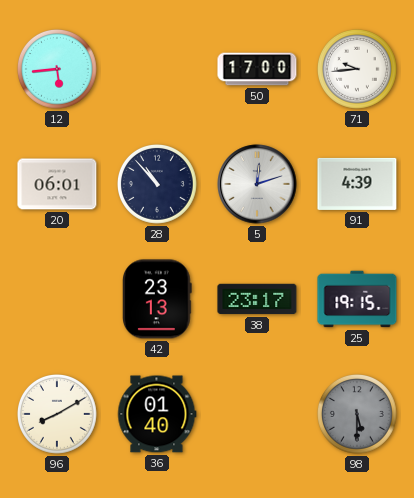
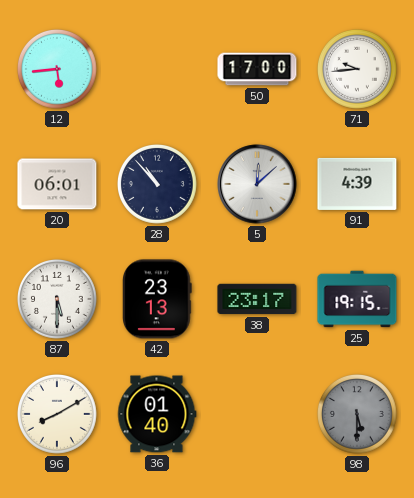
5: 12:12 -> 12:08 (257, 184)
87: none -> 5:30 (58, 300)
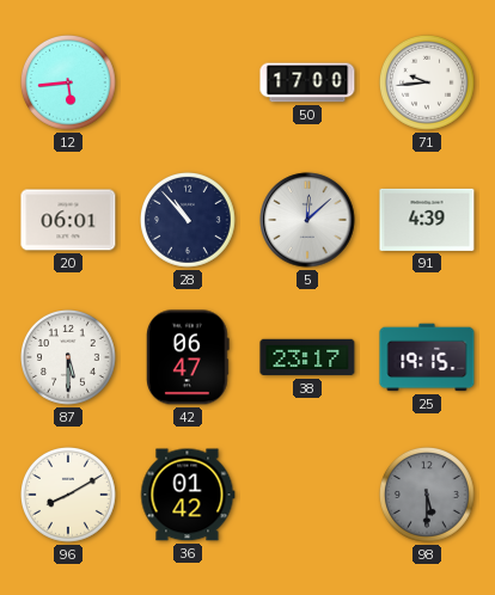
42: 23:13 -> 06:47 (189, 357)
36: 01:40 -> 01:42 (188, 495)
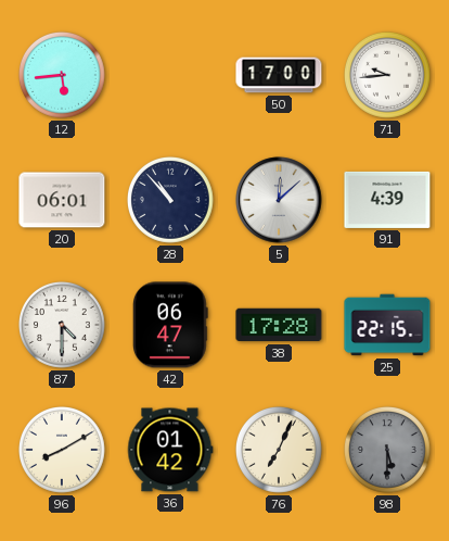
87: 5:30 -> 4:30 (63, 326)
38: 23:17 -> 17:28 (279, 325)
25: 19:15 -> 22:15 (387, 325)
76: none -> 7:04 (280, 451)
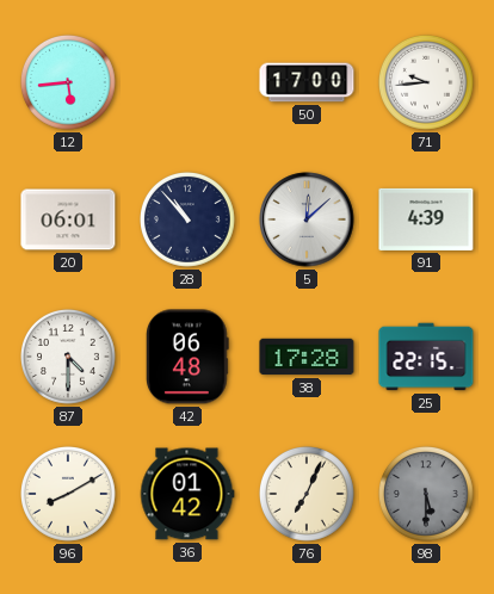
42: 06:47 -> 06:48 (189, 357)
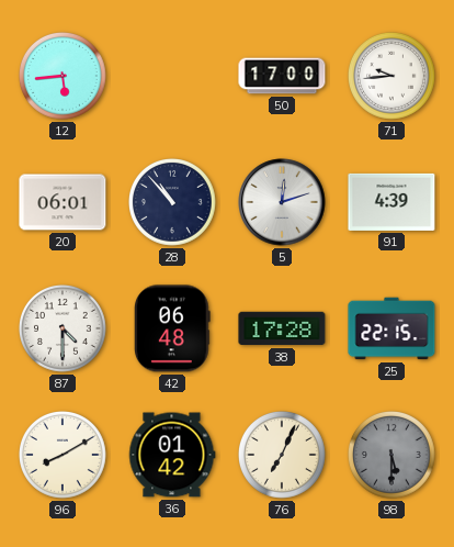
5: 12:08 -> 12:12 (282, 202)
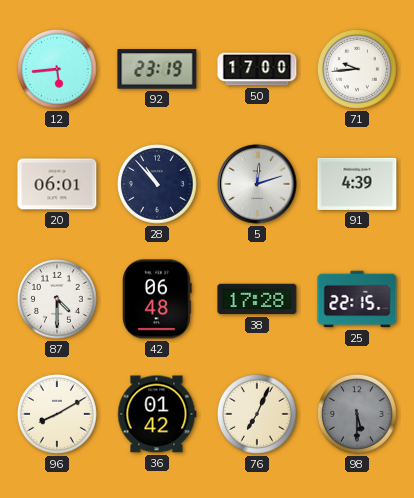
92: none -> 23:19 (157, 69)
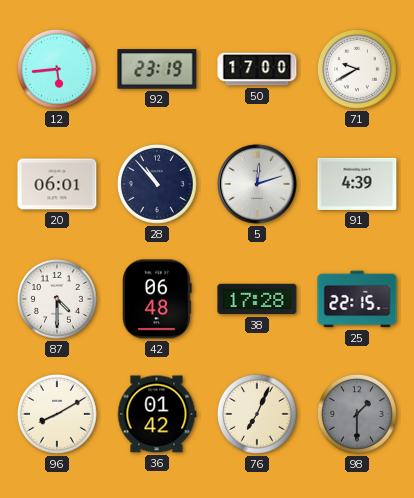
71: 9:44 -> 9:40 (358, 70)
98: 5:30 -> 1:30 (358, 415)
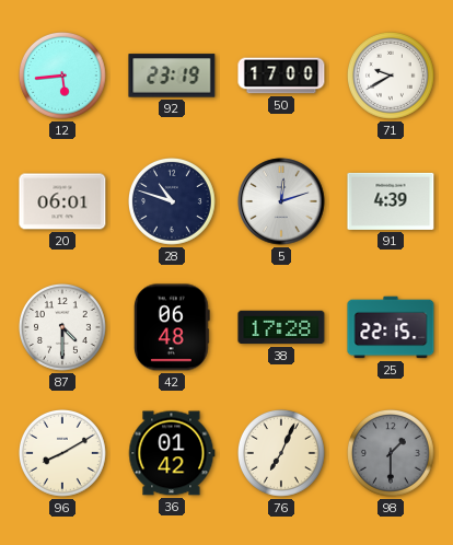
28: 10:53 -> 10:48 (173, 202)
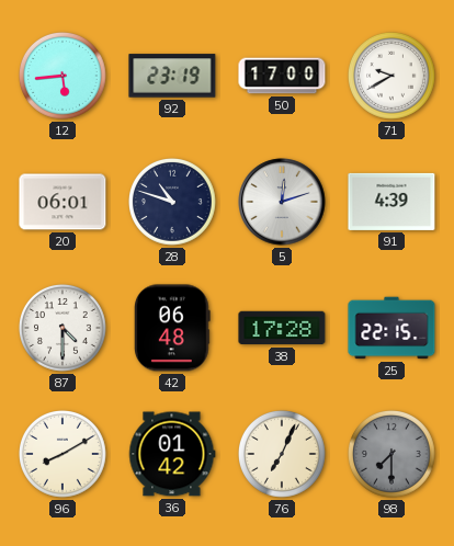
98: 1:30 -> 7:30 (393, 455)
